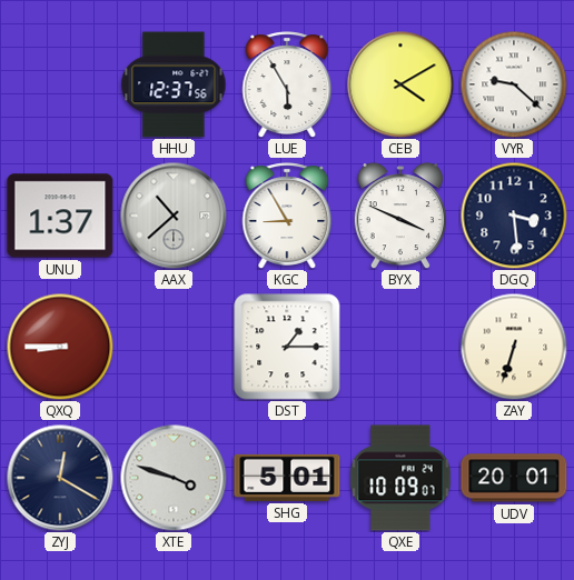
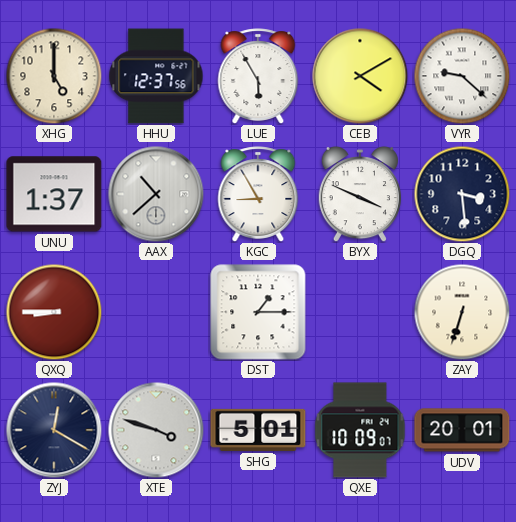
XHG: none -> 5:00 (54, 76)
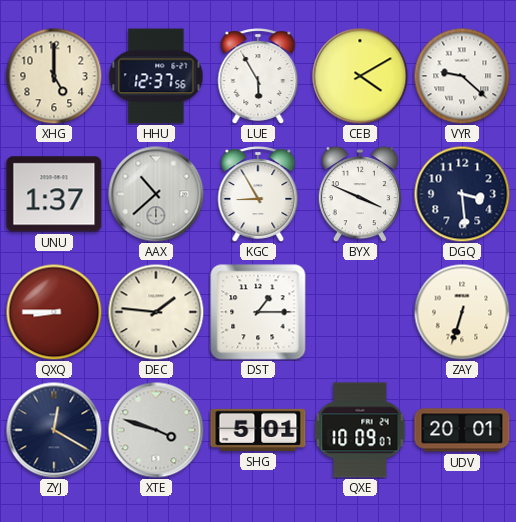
DEC: none -> 1:46 (156, 312)
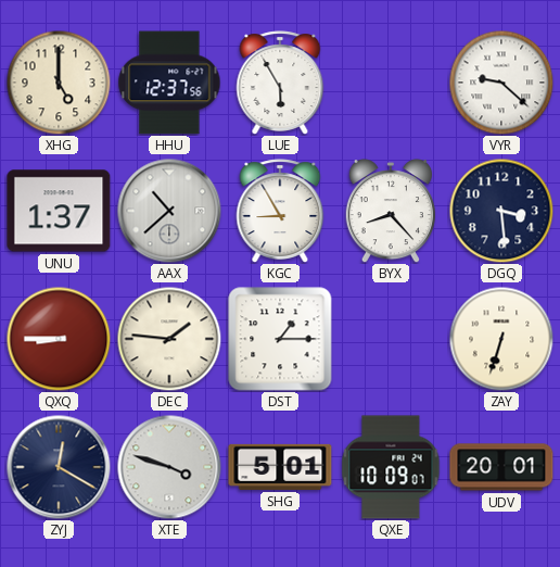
CEB: 4:10 -> none (360, 76)
BYX: 3:49 -> 8:23 (391, 211)
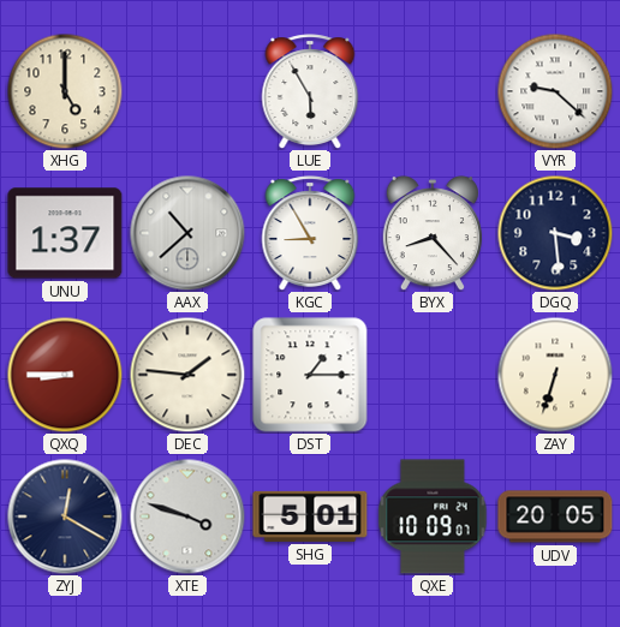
HHU: 12:37 -> none (169, 83)
UDV: 20:01 -> 20:05 (555, 516)
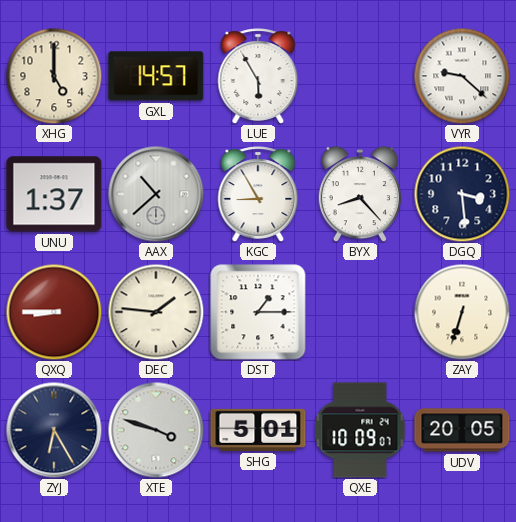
GXL: none -> 14:57 (156, 76)
ZYJ: 12:20 -> 6:25 (54, 430)
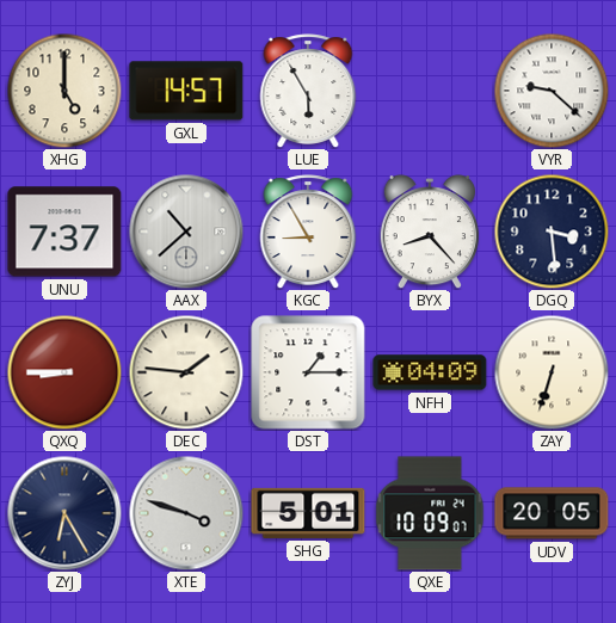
UNU: 1:37 -> 7:37 (64, 232)
NFH: none -> 04:09 (430, 372)
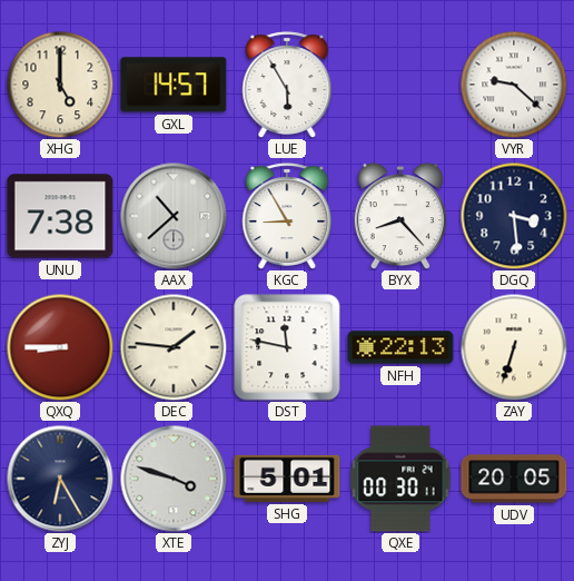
UNU: 7:37 -> 7:38 (60, 216)
DST: 1:15 -> 11:47 (287, 347)
NFH: 04:09 -> 22:13 (400, 347)
QXE: 10:09 -> 00:30 (400, 479)
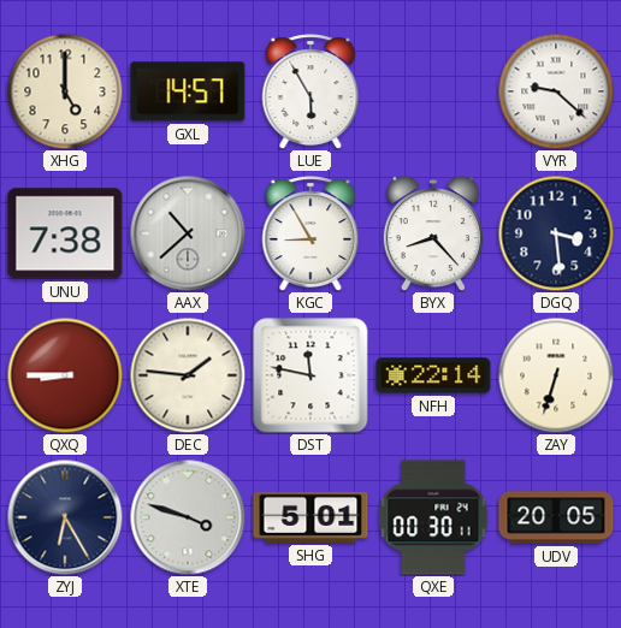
NFH: 22:13 -> 22:14 (433, 375)
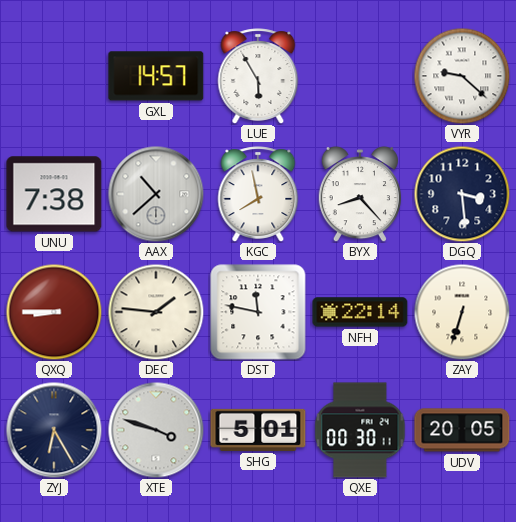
XHG: 5:00 -> none (65, 91)
KGC: 8:55 -> 7:58 (258, 194)
